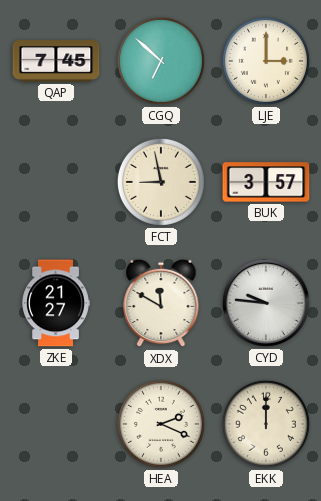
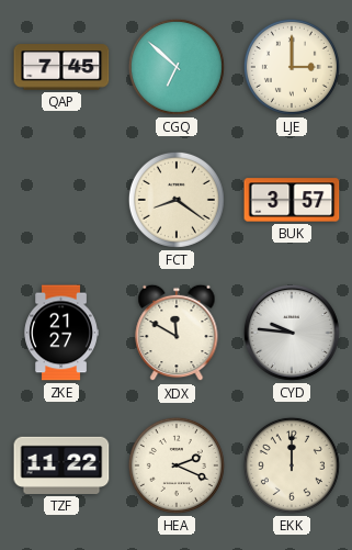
FCT: 8:58 -> 8:21 (177, 200)
TZF: none -> 11:22 (61, 465)
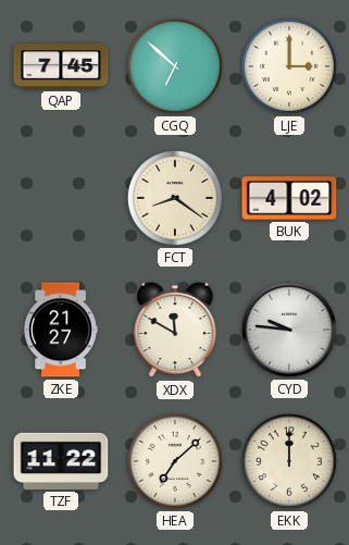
BUK: 3:57 -> 4:02 (289, 198)
HEA: 2:19 -> 7:08 (175, 461)
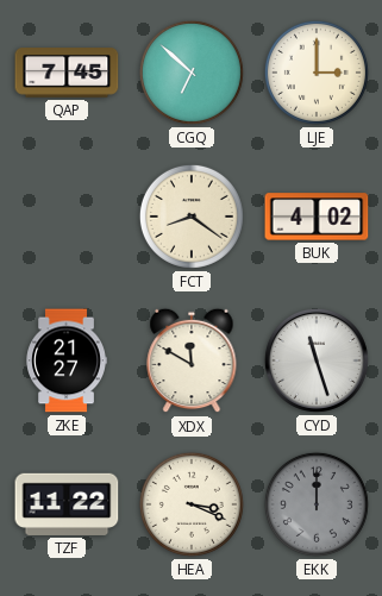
CYD: 9:46 -> 11:27 (317, 360)
HEA: 7:08 -> 3:19 (192, 504)
EKK dial: cream -> grey (317, 504)
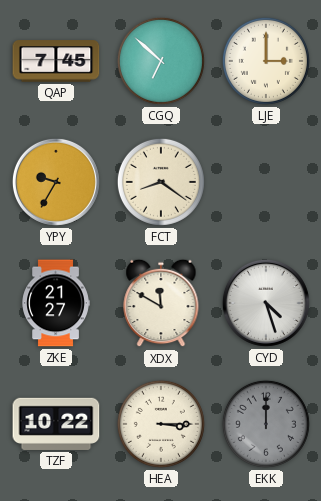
YPY: none -> 9:35 (56, 182)
BUK: 4:02 -> none (317, 217)
CYD: 11:27 -> 4:27 (266, 303)
TZF: 11:22 -> 10:22 (56, 424)
HEA: 3:19 -> 3:15 (161, 424)
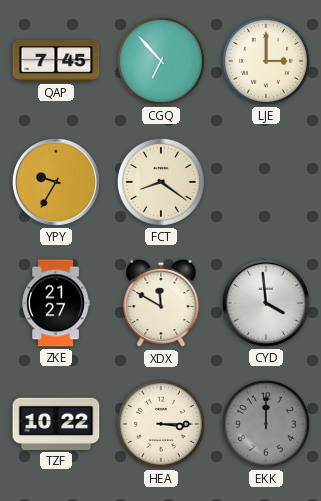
CGQ: 6:52 -> 6:53 (161, 61)
CYD: 4:27 -> 3:59 (266, 303)
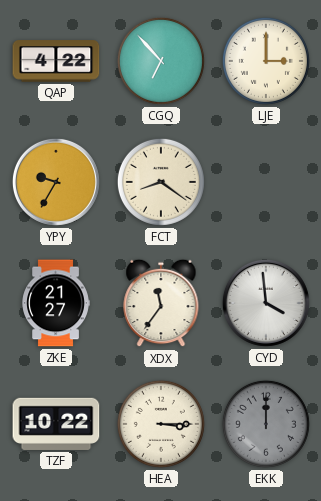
QAP: 7:45 -> 4:22 (56, 61)
XDX: 11:50 -> 11:36 (161, 303)
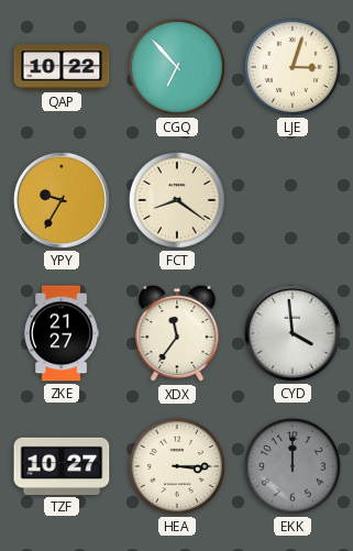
QAP: 4:22 -> 10:22 (62, 67)
LJE: 3:00 -> 3:03 (293, 67)
TZF: 10:22 -> 10:27 (62, 466)
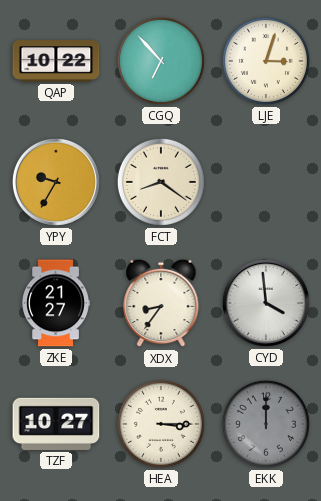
XDX: 11:36 -> 8:36 (161, 303)
